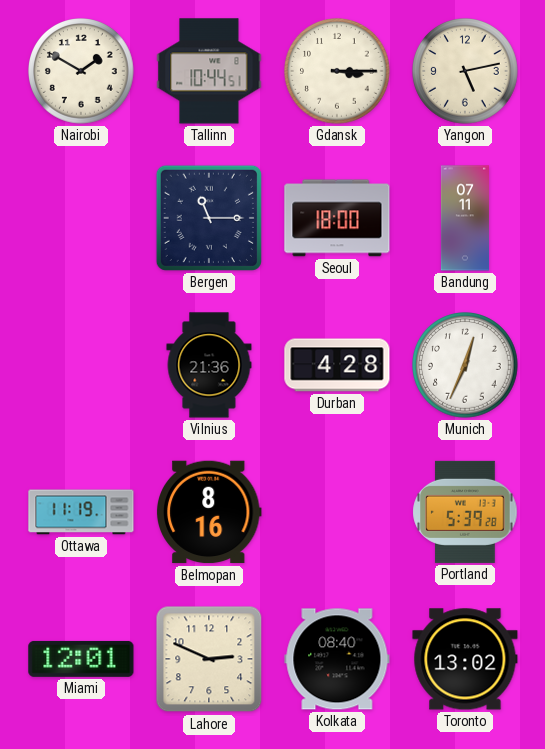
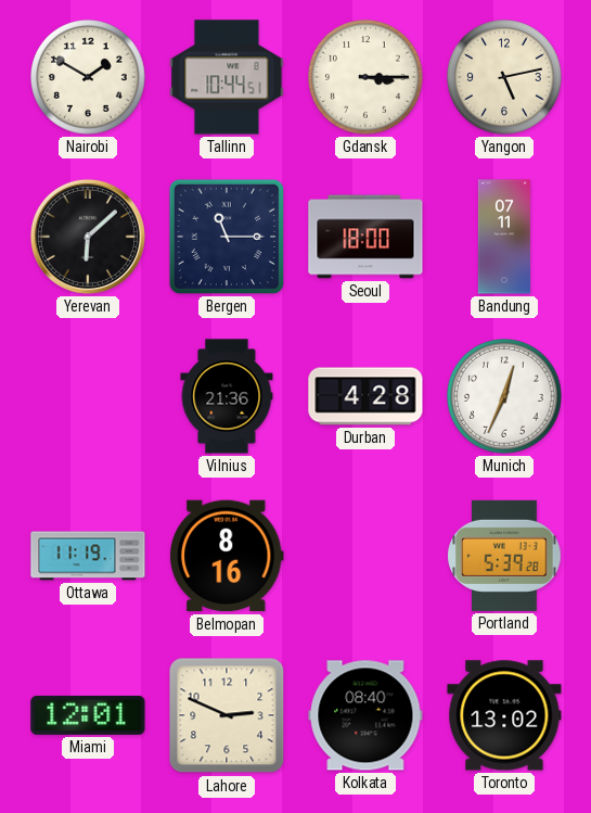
Yerevan: none -> 6:08 (88, 237)
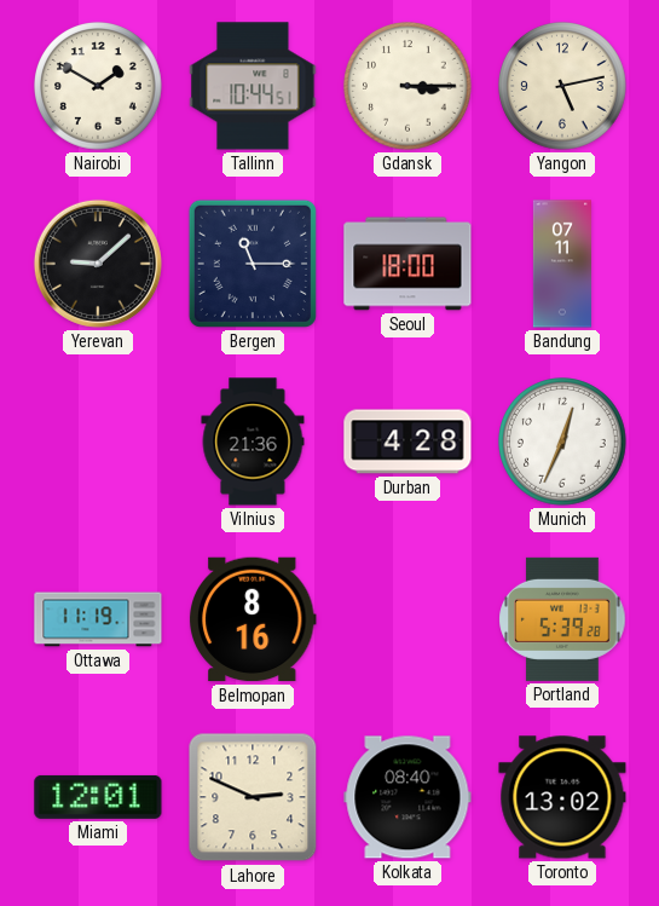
Yerevan: 6:08 -> 9:08 (98, 264)
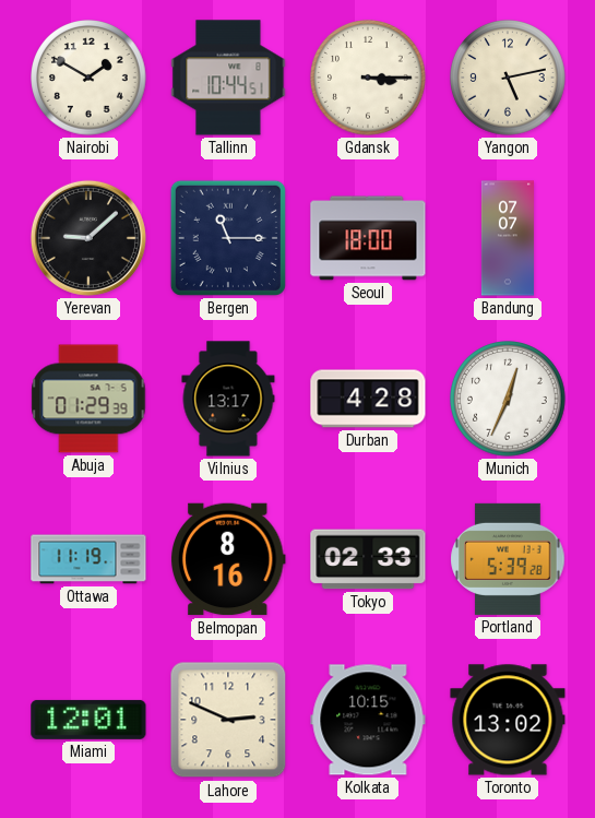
Bandung: 07:11 -> 07:07 (508, 238)
Abuja: none -> 01:29 (88, 399)
Vilnius: 21:36 -> 13:17 (228, 399)
Tokyo: none -> 02:33 (368, 559)
Kolkata: 08:40 -> 10:15 (368, 720)
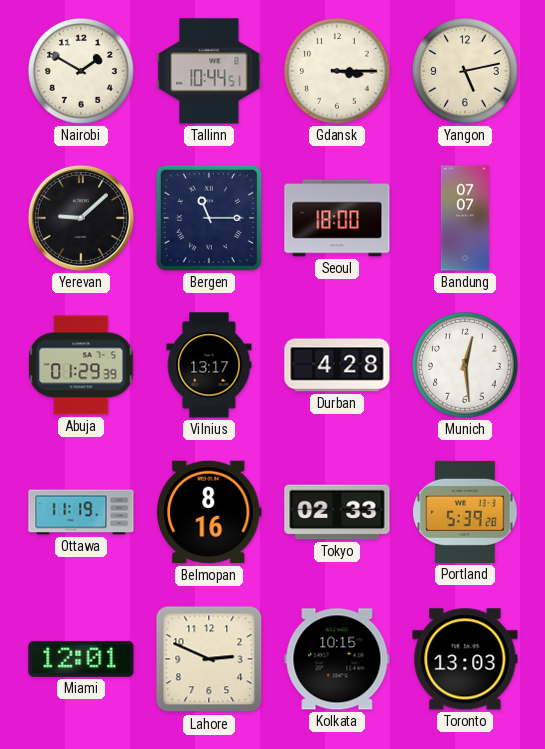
Munich: 12:34 -> 12:29 (465, 365)
Toronto: 13:02 -> 13:03 (465, 659)
